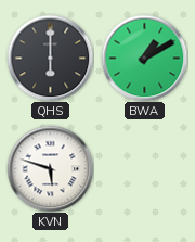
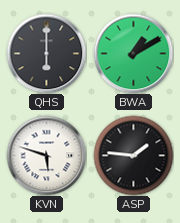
ASP: none -> 1:46 (133, 155)
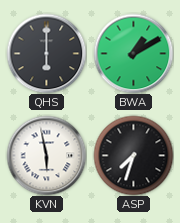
KVN: 5:48 -> 5:58 (46, 155)
ASP: 1:46 -> 7:33 (133, 155)
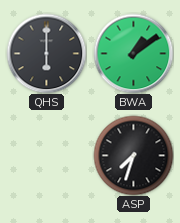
BWA: 1:10 -> 1:09 (133, 53)
KVN: 5:58 -> none (46, 155)
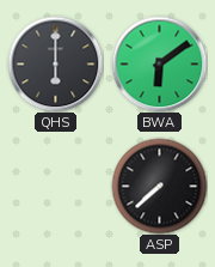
BWA: 1:09 -> 6:09 (159, 63)
ASP: 7:33 -> 7:38 (159, 186)
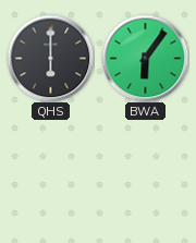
BWA: 6:09 -> 6:06 (145, 58)
ASP: 7:38 -> none (159, 186)
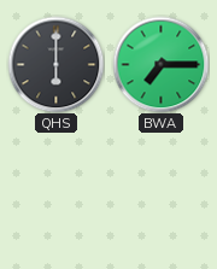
BWA: 6:06 -> 7:15 (160, 64)
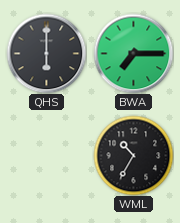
WML: none -> 10:35 (133, 155)
